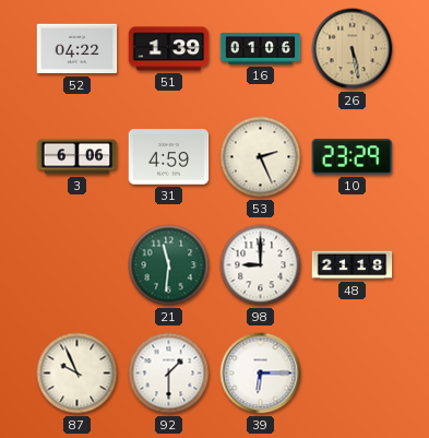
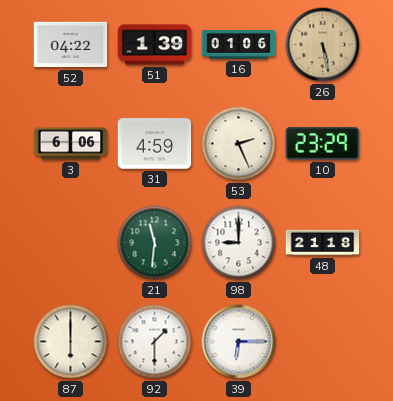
87: 9:56 -> 6:00 (71, 342)
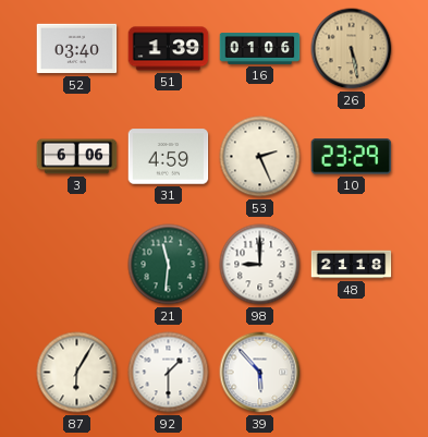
52: 04:22 -> 03:40 (77, 49)
87: 6:00 -> 6:05 (77, 373)
39: 6:15 -> 5:53 (260, 373)
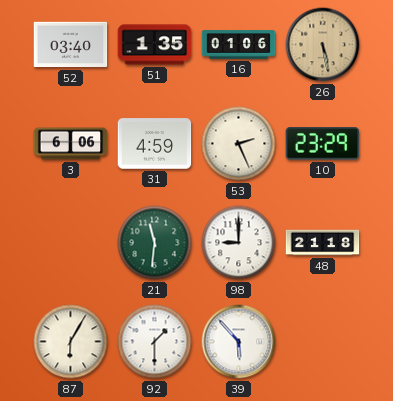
51: 1:39 -> 1:35 (155, 45)
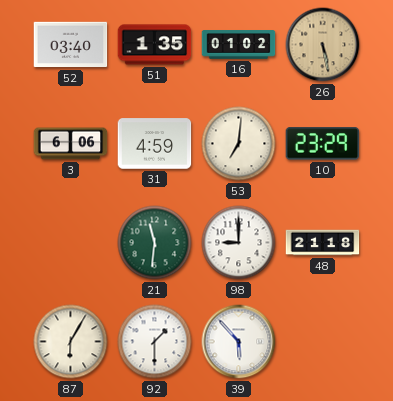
16: 01:06 -> 01:02 (239, 45)
53: 2:26 -> 7:01 (239, 144)
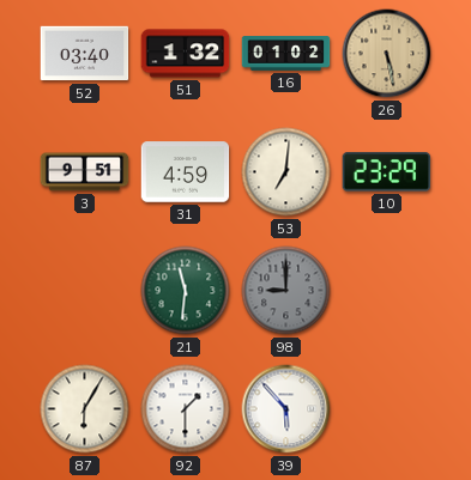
51: 1:35 -> 1:32 (186, 54)
3: 6:06 -> 9:51 (85, 172)
98 dial: white -> grey (286, 291)
48: 21:18 -> none (323, 243)
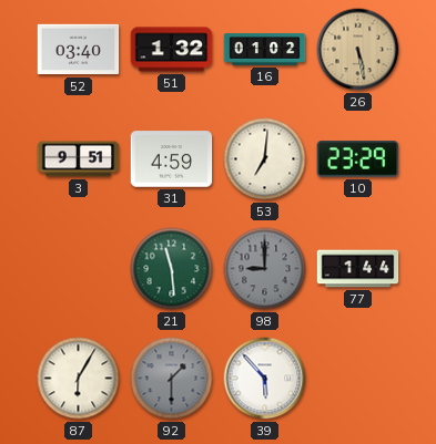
21: 11:31 -> 11:29 (172, 269)
77: none -> 1:44 (358, 269)
92 dial: white -> grey (172, 379)
